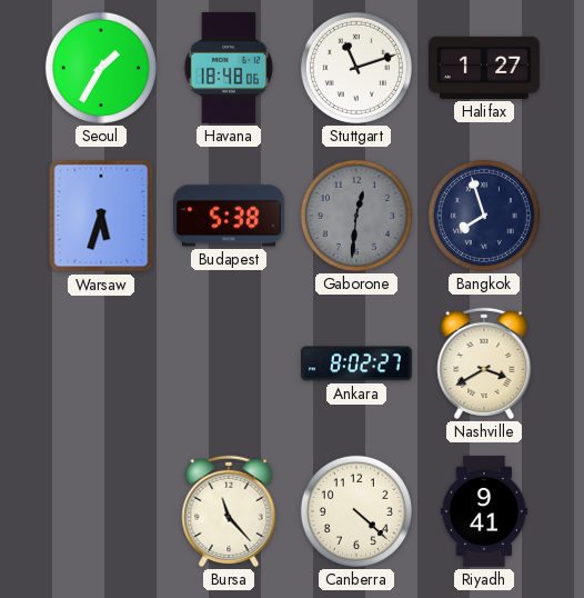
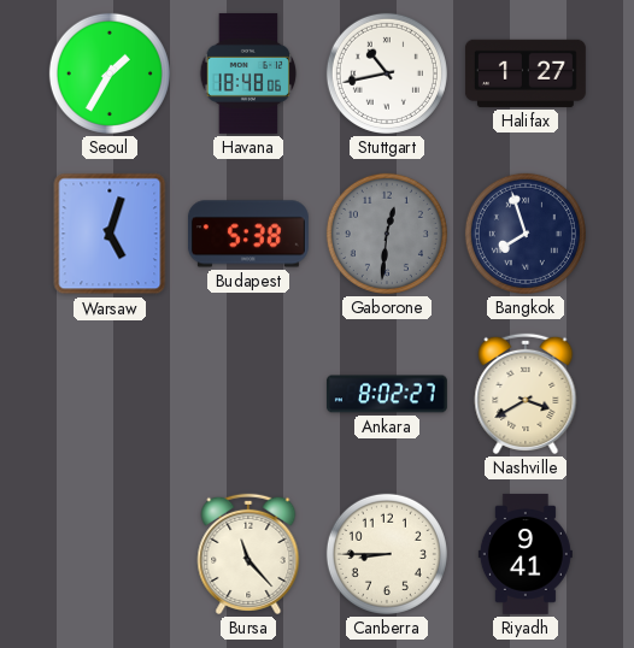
Stuttgart: 11:12 -> 10:43 (387, 73)
Warsaw: 5:33 -> 5:03 (110, 234)
Canberra: 4:22 -> 8:45 (387, 554)
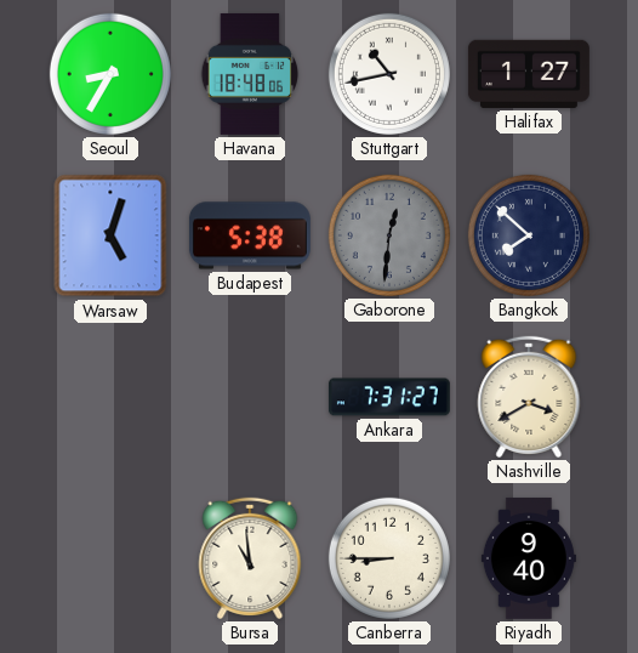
Seoul: 1:35 -> 8:35 (110, 74)
Bangkok: 7:57 -> 7:52 (529, 235)
Ankara: 8:02 -> 7:31 (389, 397)
Bursa: 11:23 -> 10:59 (250, 558)
Riyadh: 9:41 -> 9:40 (529, 558)
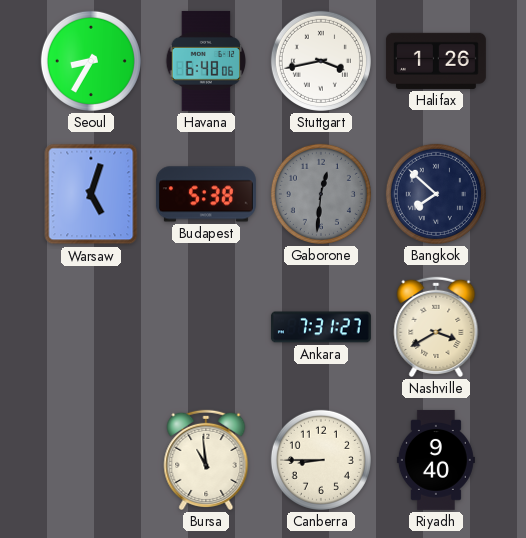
Havana: 18:48 -> 6:48 (206, 61)
Stuttgart: 10:43 -> 3:43 (321, 61)
Halifax: 1:27 -> 1:26 (436, 61)
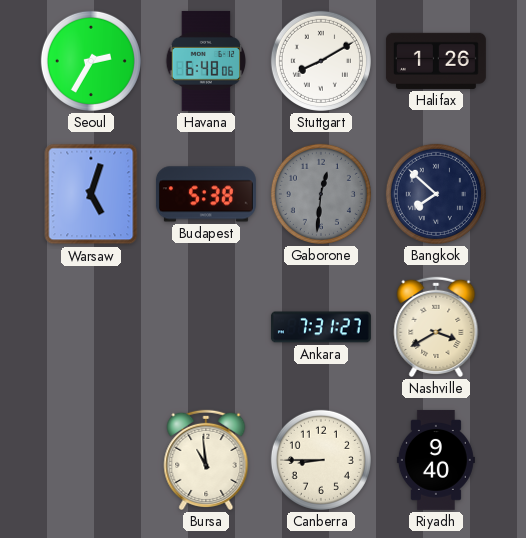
Seoul: 8:35 -> 2:35 (91, 61)
Stuttgart: 3:43 -> 8:10 (321, 61)
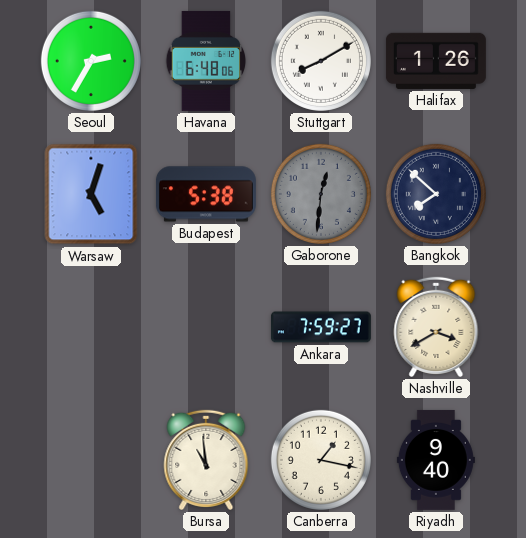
Ankara: 7:31 -> 7:59 (321, 327)
Canberra: 8:45 -> 1:17 (321, 460)
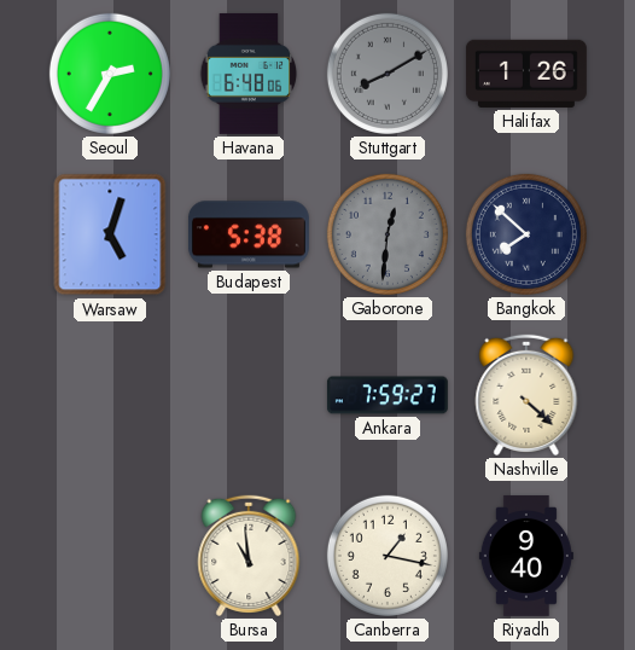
Stuttgart dial: white -> grey (388, 74)
Nashville: 3:40 -> 4:22 (526, 395)
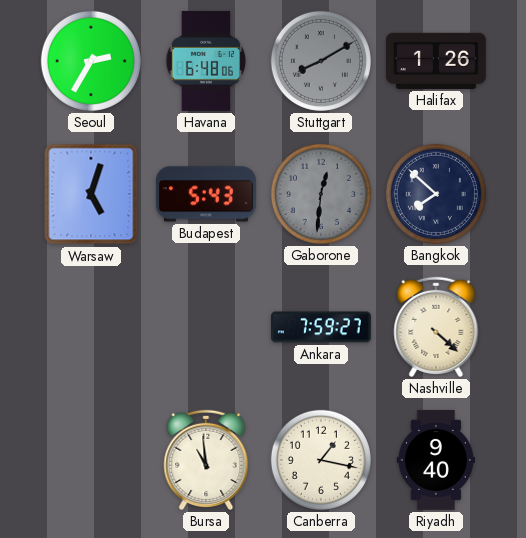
Budapest: 5:38 -> 5:43 (206, 194)
